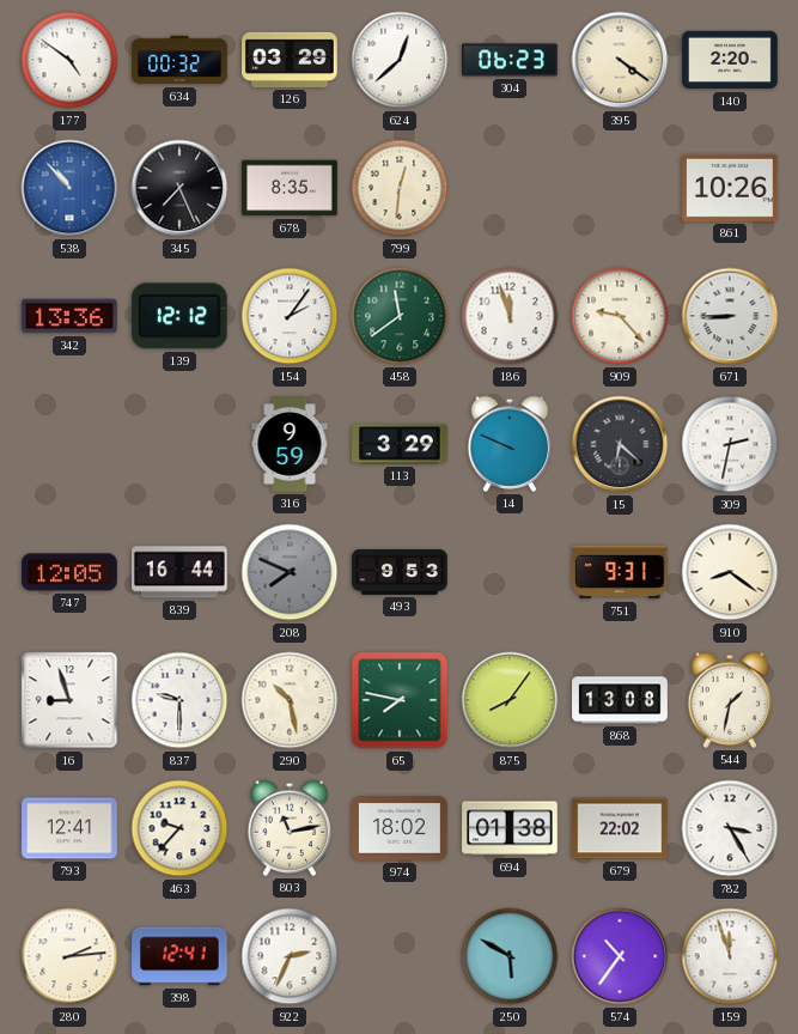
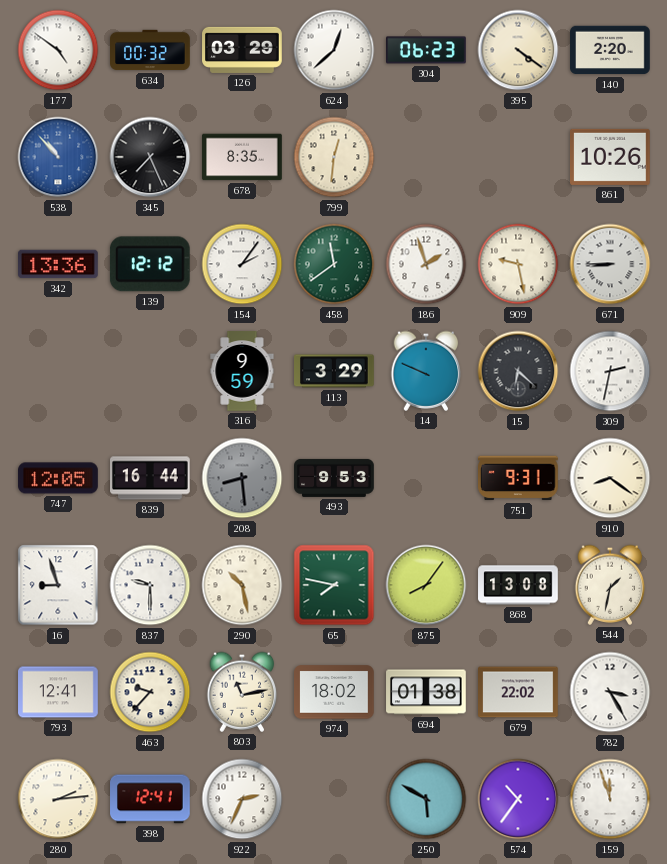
186: 11:57 -> 1:57 (426, 264)
909: 9:23 -> 9:28 (518, 264)
208: 7:49 -> 8:29 (242, 478)
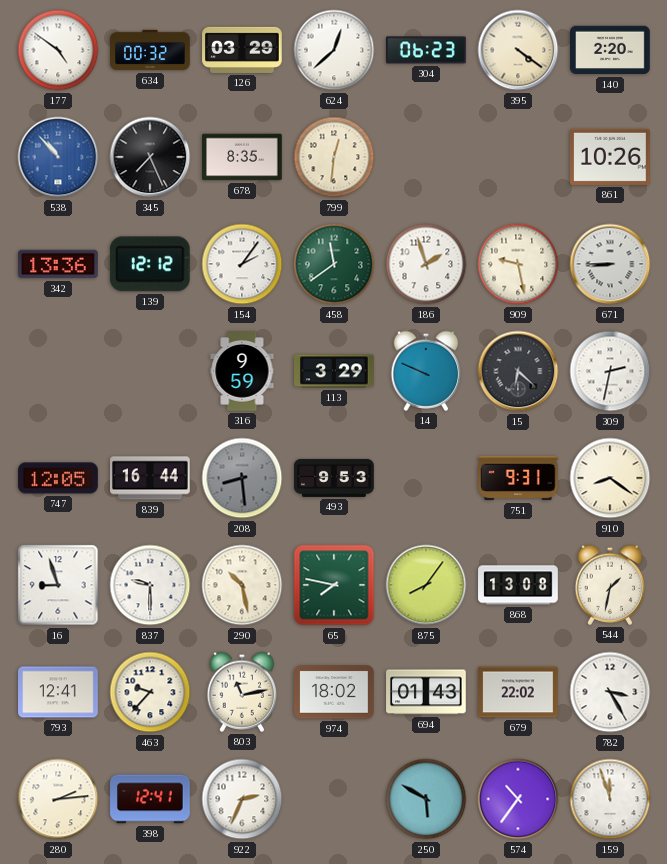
694: 01:38 -> 01:43 (426, 692)
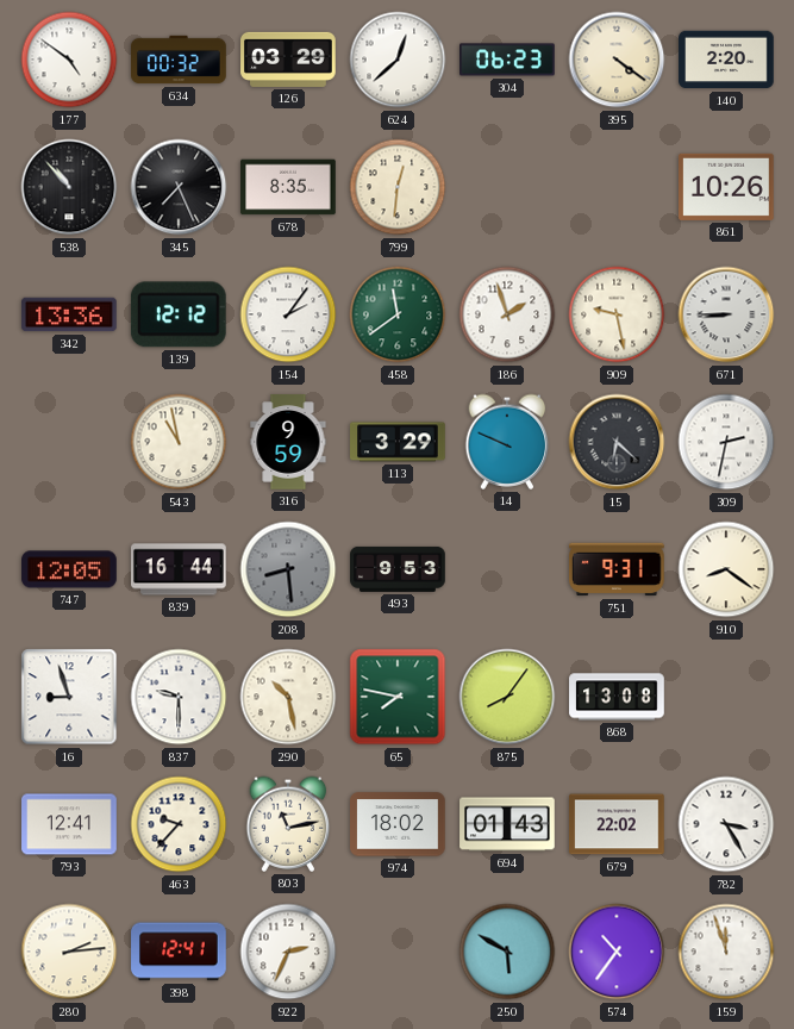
538 dial: blue -> black (69, 187)
543: none -> 10:58 (179, 442)
544: 1:32 -> none (610, 585)
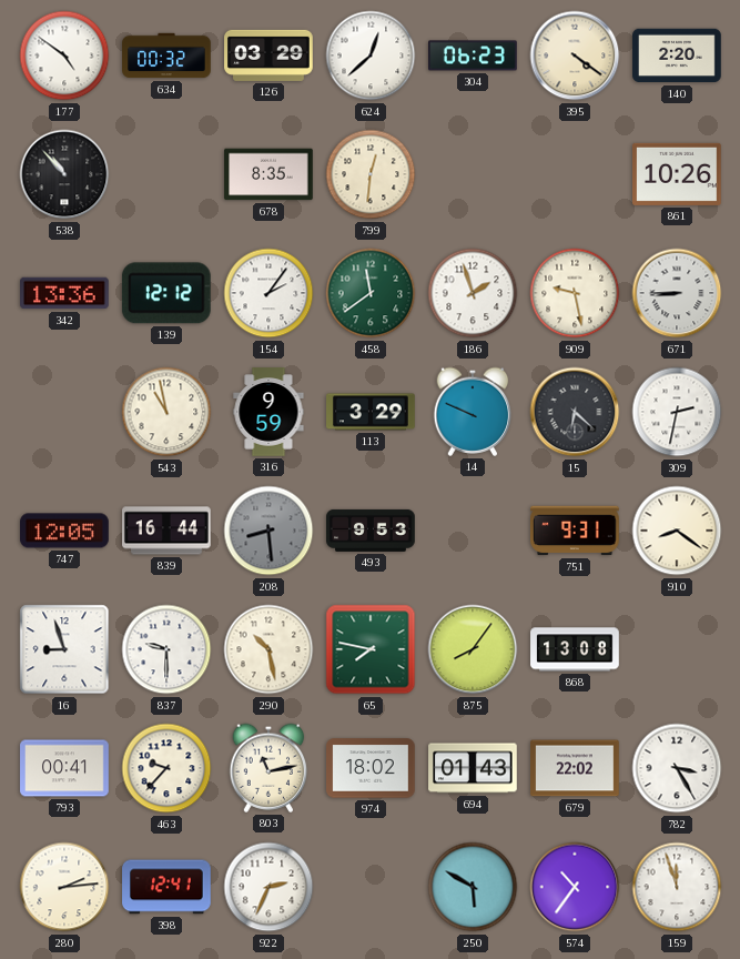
345: 7:26 -> none (179, 187)
793: 12:41 -> 00:41 (64, 768)
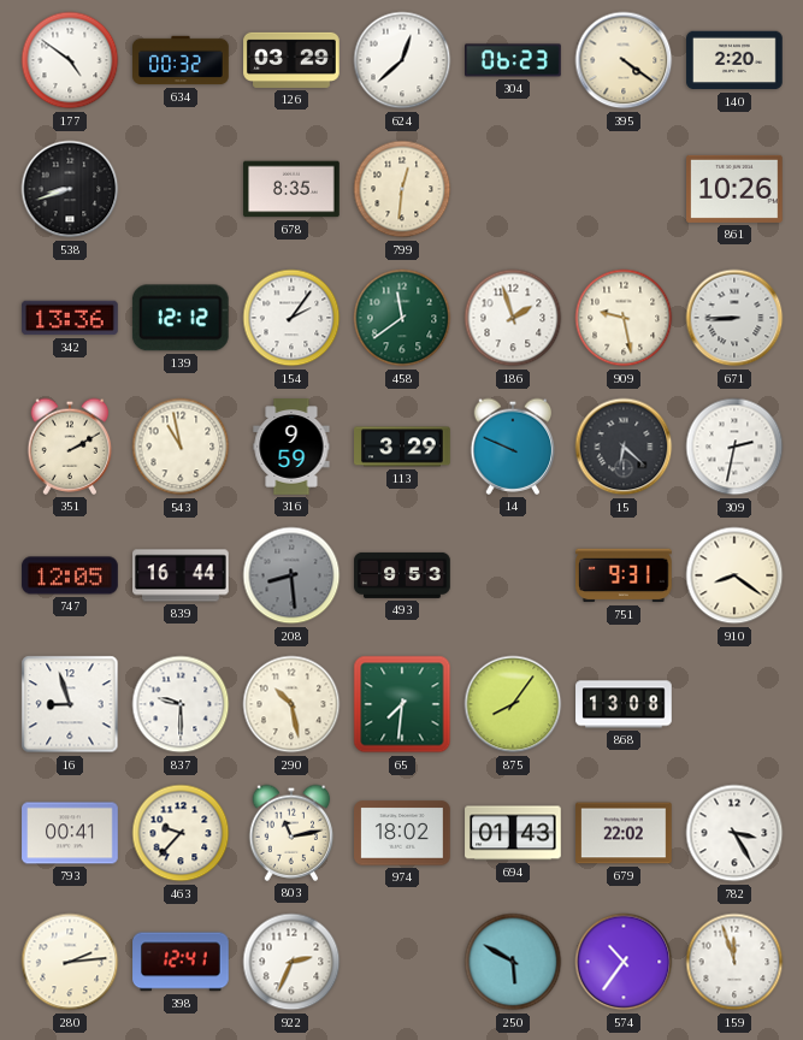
538: 10:53 -> 8:42 (70, 189)
351: none -> 2:10 (70, 447)
65: 7:47 -> 7:31 (402, 704)
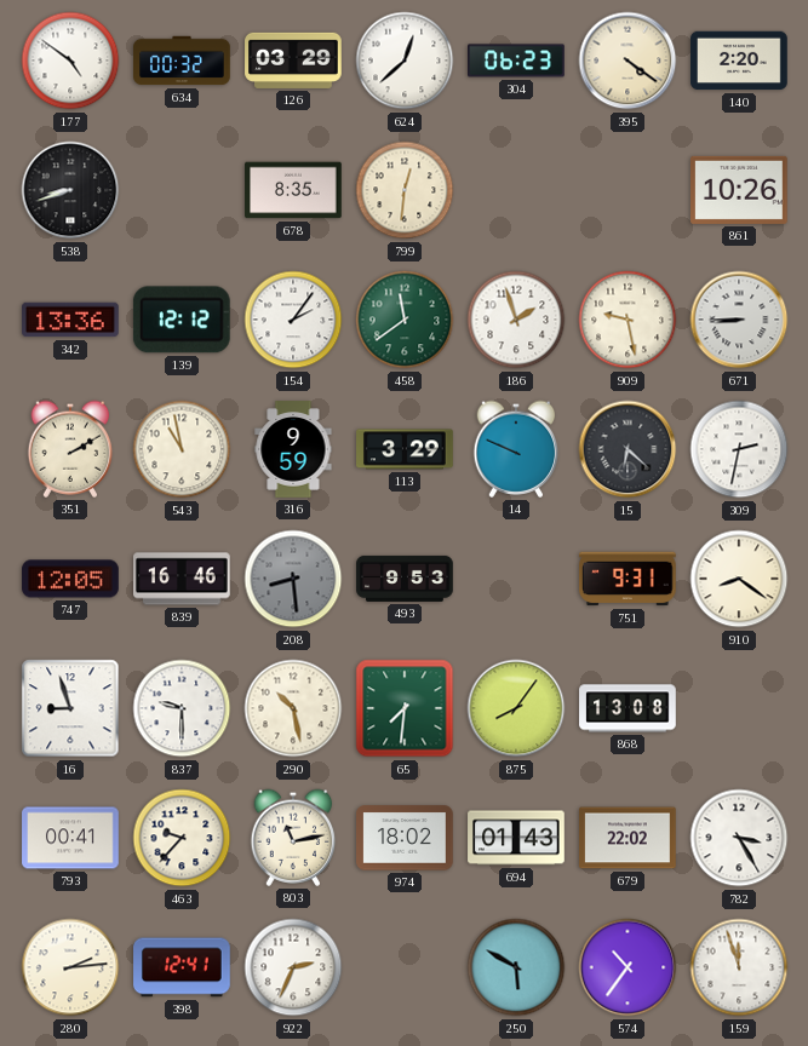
839: 16:44 -> 16:46 (182, 579)
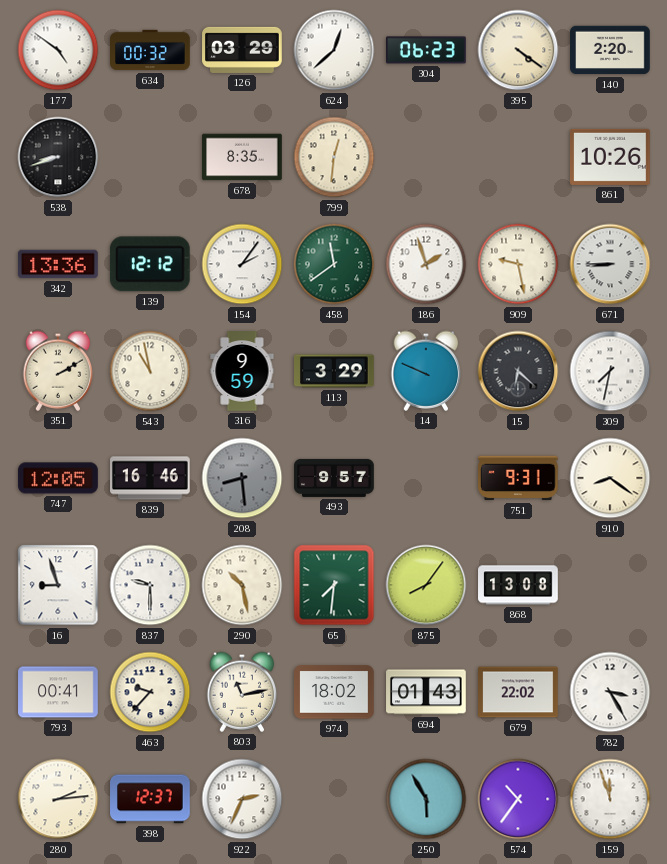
309: 2:32 -> 7:32 (610, 371)
493: 9:53 -> 9:57 (334, 478)
398: 12:41 -> 12:37 (150, 799)
250: 5:50 -> 5:55 (426, 799)
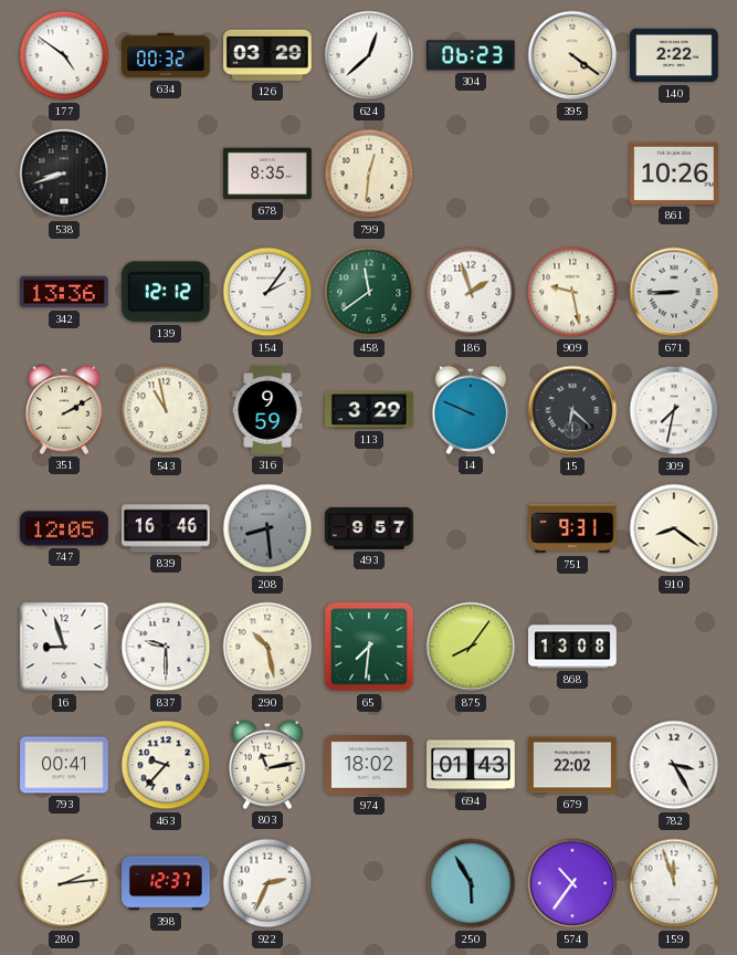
140: 2:20 -> 2:22 (674, 55)
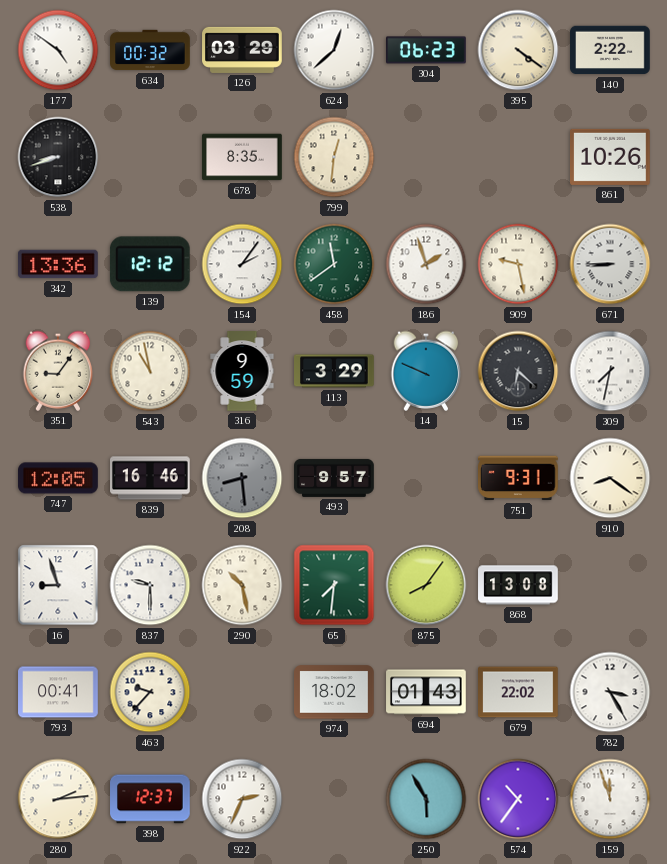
351: 2:10 -> 9:06 (58, 371)
803: 11:13 -> none (267, 765)
